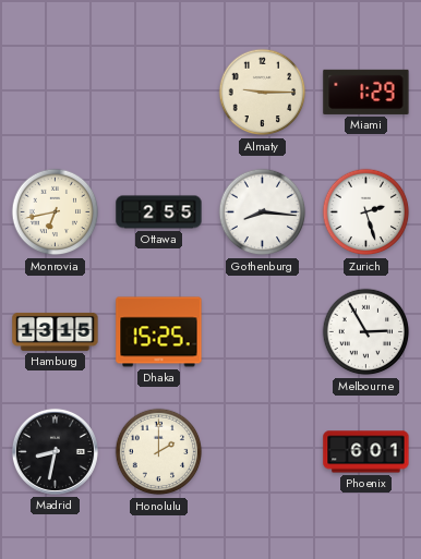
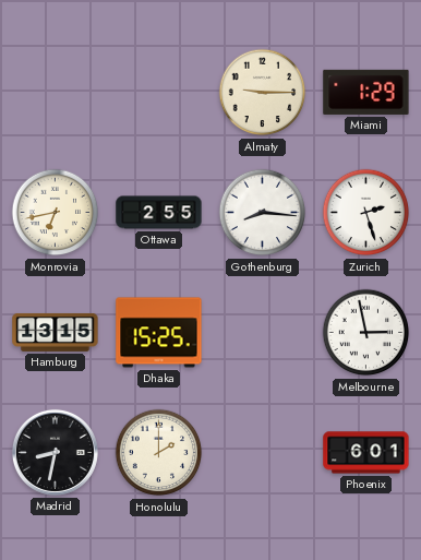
Melbourne: 2:55 -> 2:58 (366, 333)
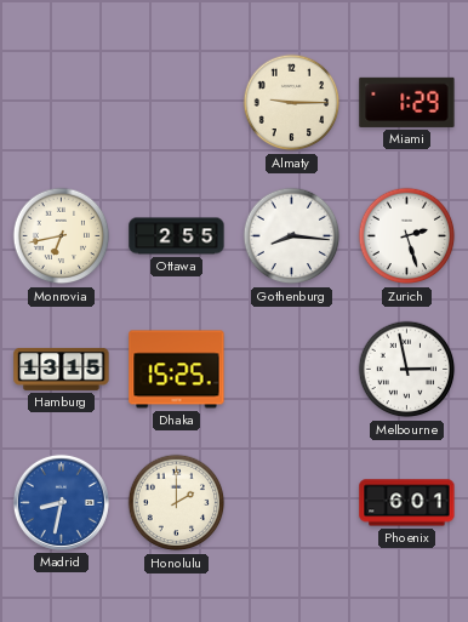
Madrid dial: black -> blue (61, 502)
